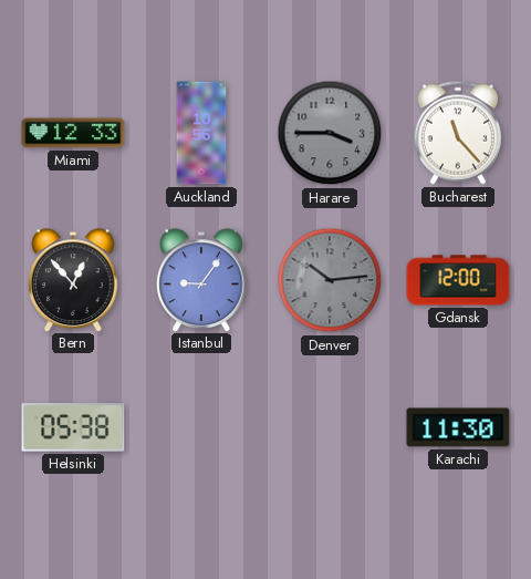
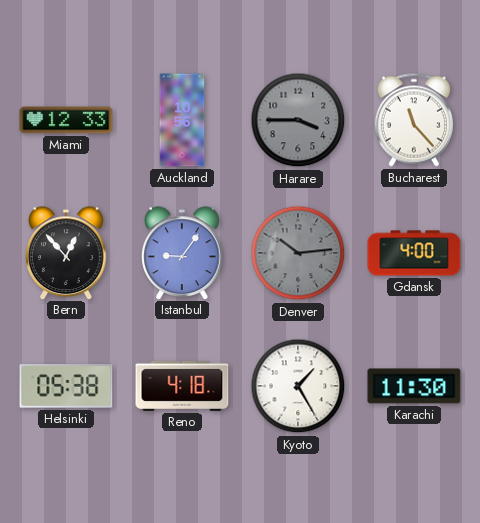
Gdansk: 12:00 -> 4:00 (414, 253)
Reno: none -> 4:18 (182, 386)
Kyoto: none -> 1:25 (298, 386)
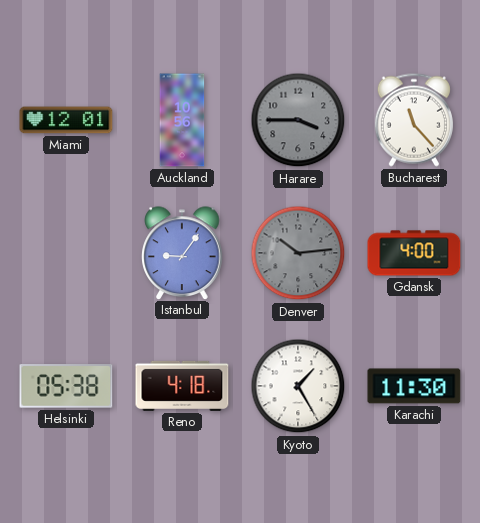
Miami: 12:33 -> 12:01 (66, 120)
Bern: 12:53 -> none (66, 253)
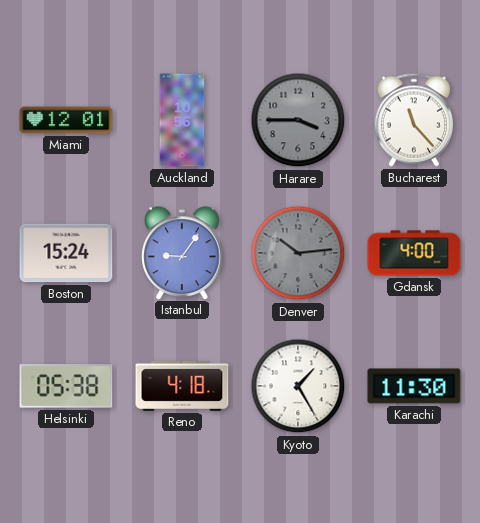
Boston: none -> 15:24 (66, 253)
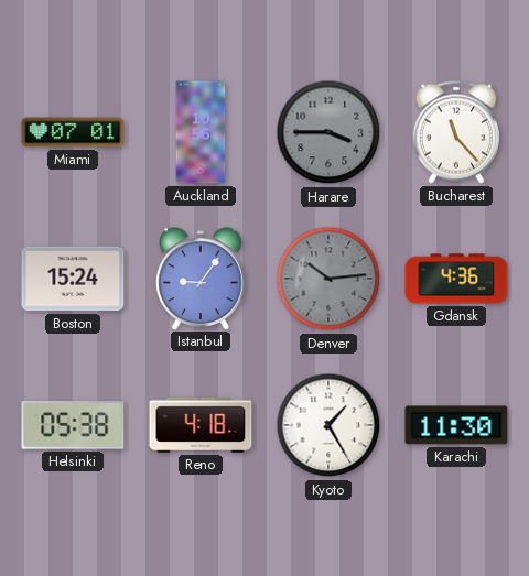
Miami: 12:01 -> 07:01 (73, 132)
Gdansk: 4:00 -> 4:36 (456, 279)
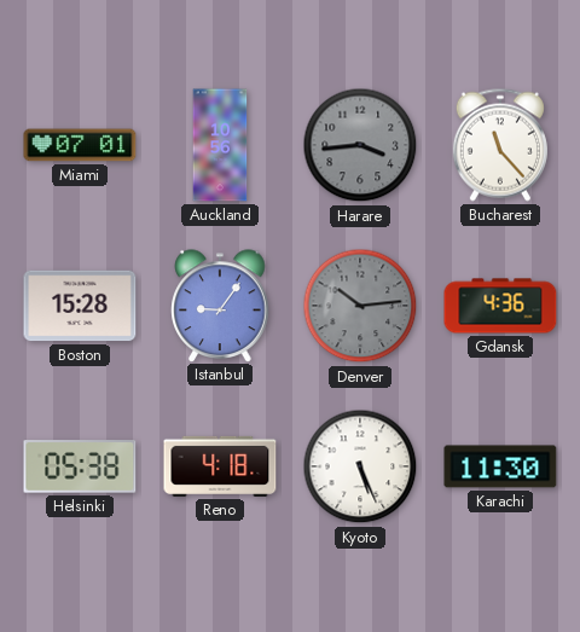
Harare: 3:45 -> 3:44 (360, 145)
Boston: 15:24 -> 15:28 (80, 306)
Kyoto: 1:25 -> 5:26 (360, 466)
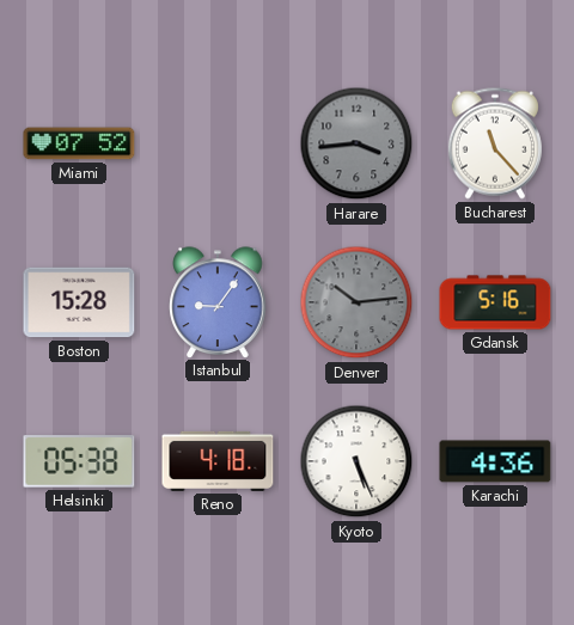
Miami: 07:01 -> 07:52 (79, 143)
Auckland: 10:56 -> none (220, 145)
Gdansk: 4:36 -> 5:16 (495, 302)
Karachi: 11:30 -> 4:36 (495, 461)
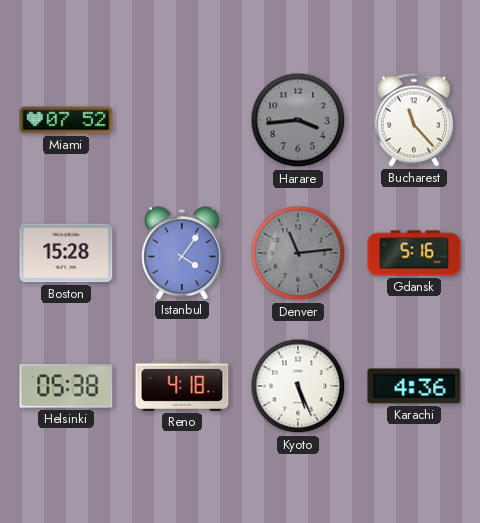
Istanbul: 9:06 -> 4:06 (182, 253)
Denver: 10:14 -> 11:14 (298, 253)
